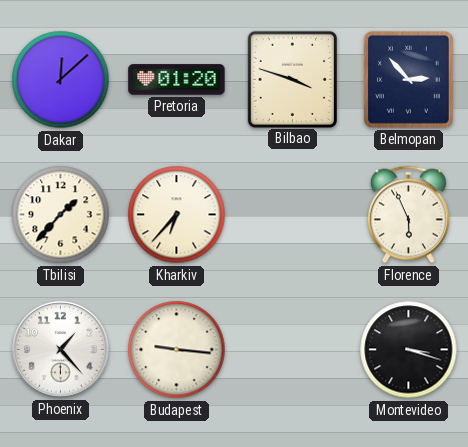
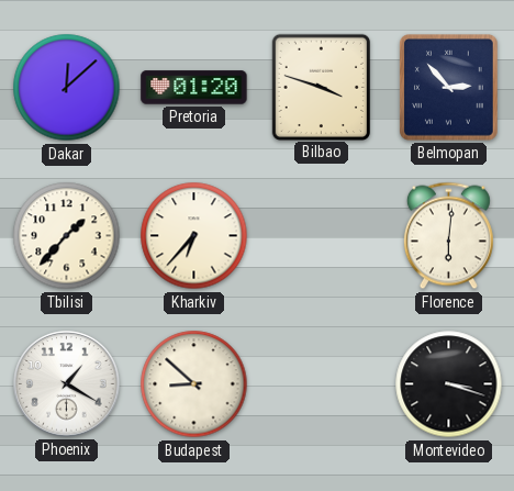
Florence: 5:56 -> 6:01 (448, 236)
Phoenix: 1:23 -> 1:20 (67, 384)
Budapest: 9:16 -> 8:52 (194, 384)
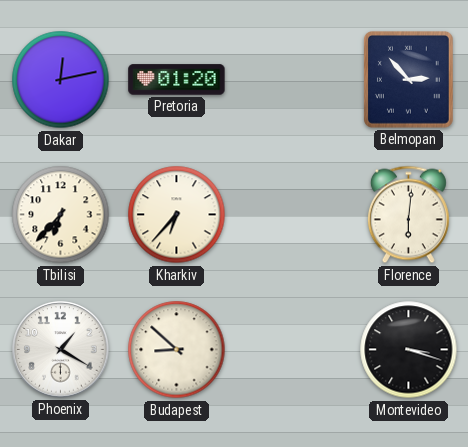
Dakar: 12:08 -> 12:13 (61, 80)
Bilbao: 3:48 -> none (321, 87)
Tbilisi: 1:37 -> 6:37 (61, 215)
